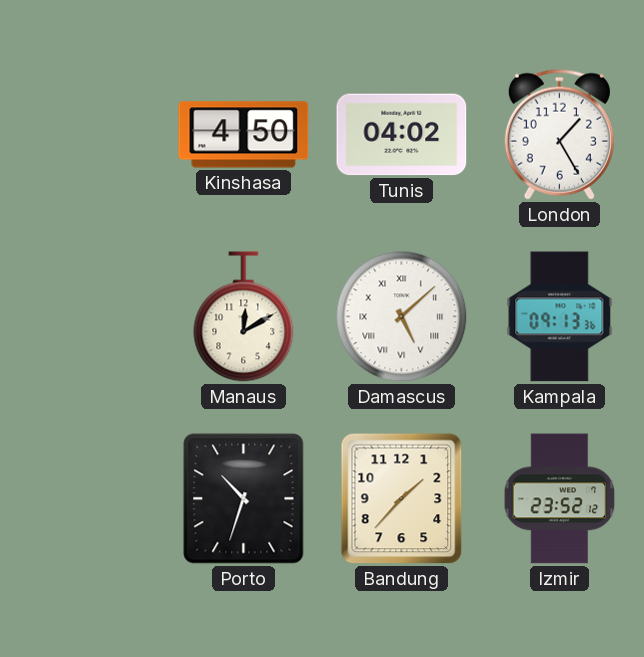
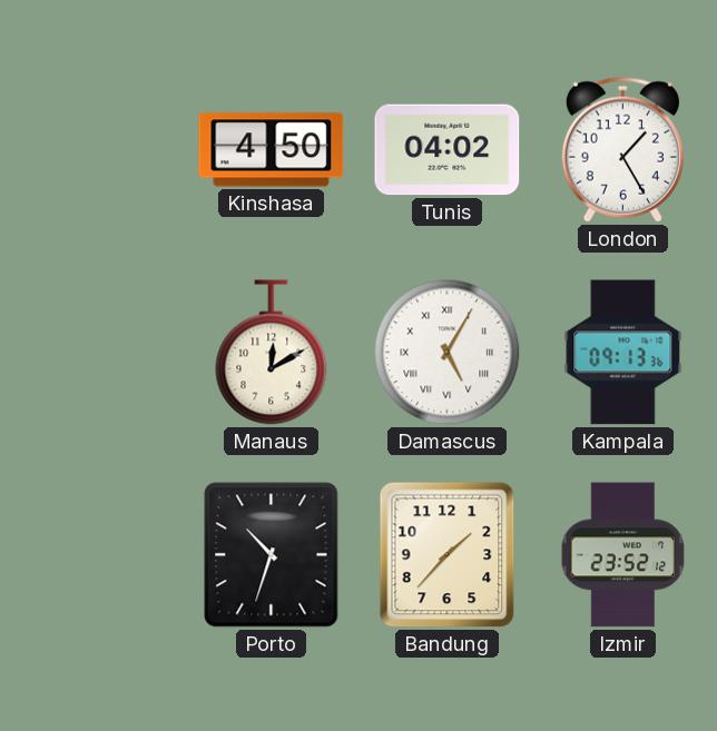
Damascus: 5:08 -> 5:05 (448, 353)
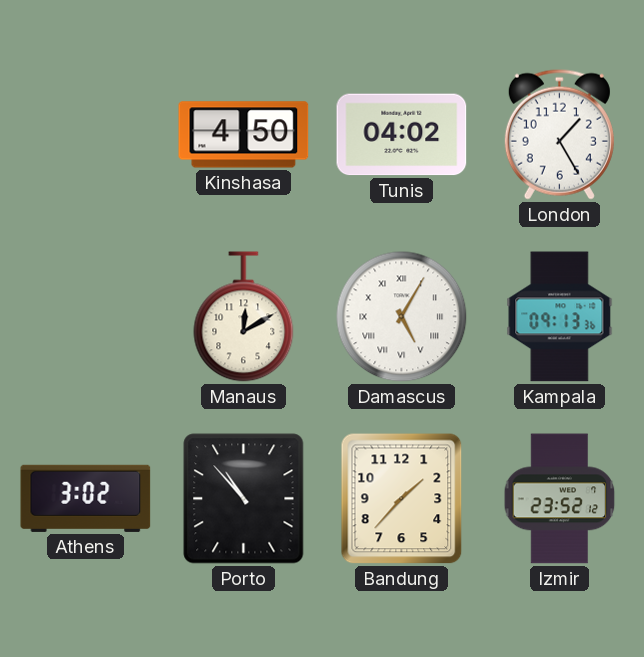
Athens: none -> 3:02 (86, 498)
Porto: 10:33 -> 10:53 (244, 499)
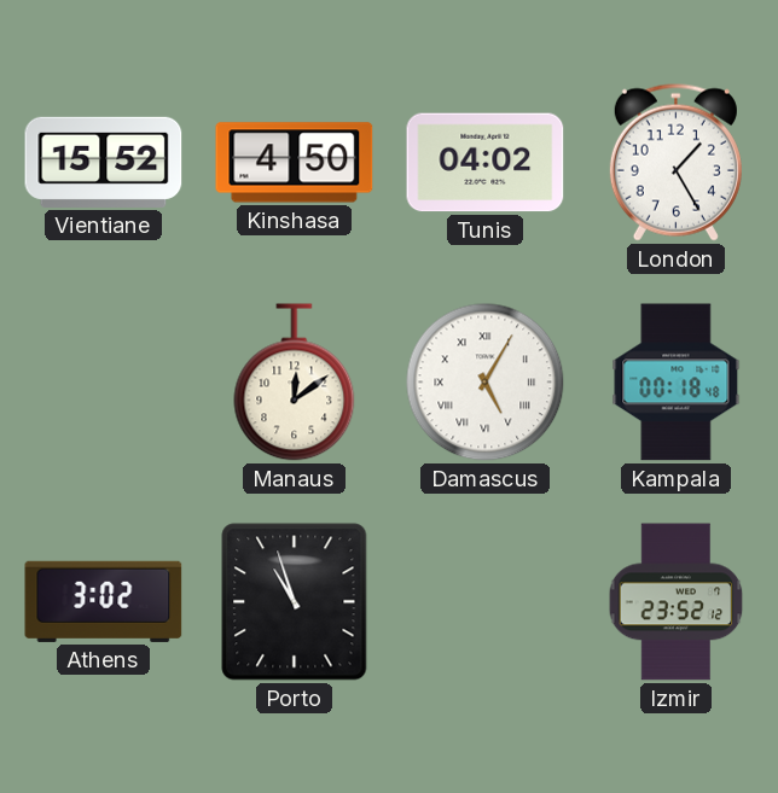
Vientiane: none -> 15:52 (104, 162)
Manaus: 12:10 -> 12:09 (295, 383)
Kampala: 09:13 -> 00:18 (677, 383)
Porto: 10:53 -> 10:57 (295, 602)
Bandung: 1:37 -> none (402, 499)
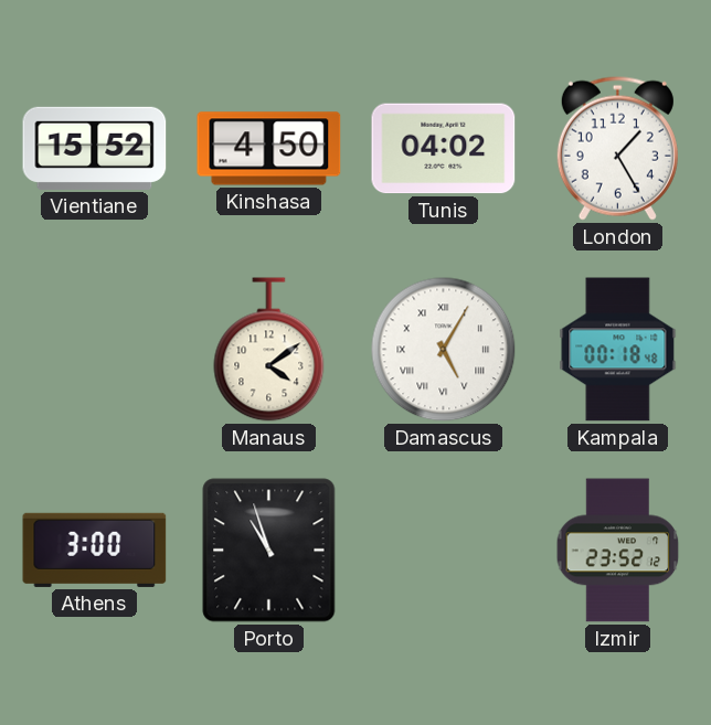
Manaus: 12:09 -> 4:09 (269, 350)
Athens: 3:02 -> 3:00 (95, 550)
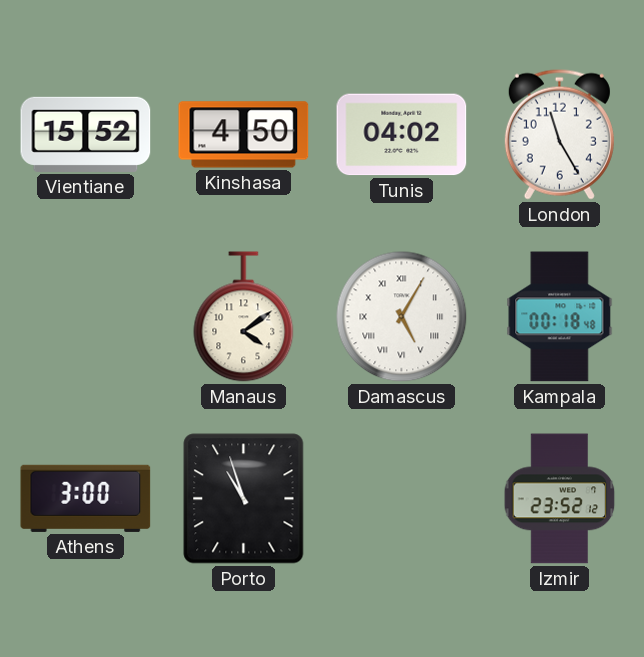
London: 1:25 -> 11:25 (559, 134)
